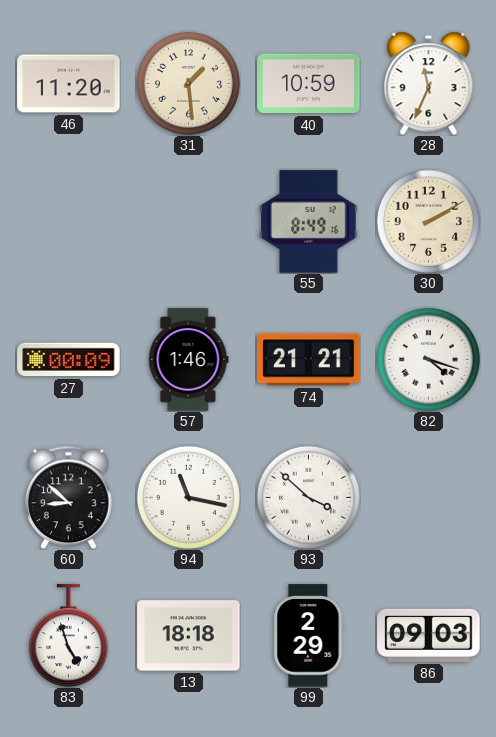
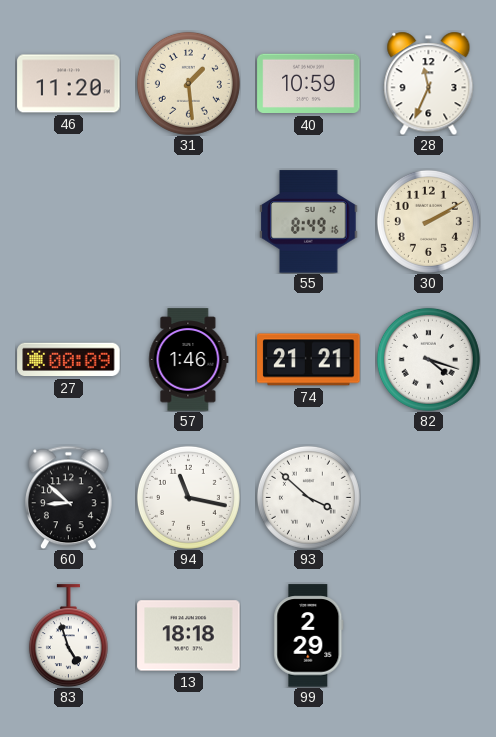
86: 09:03 -> none (429, 635)
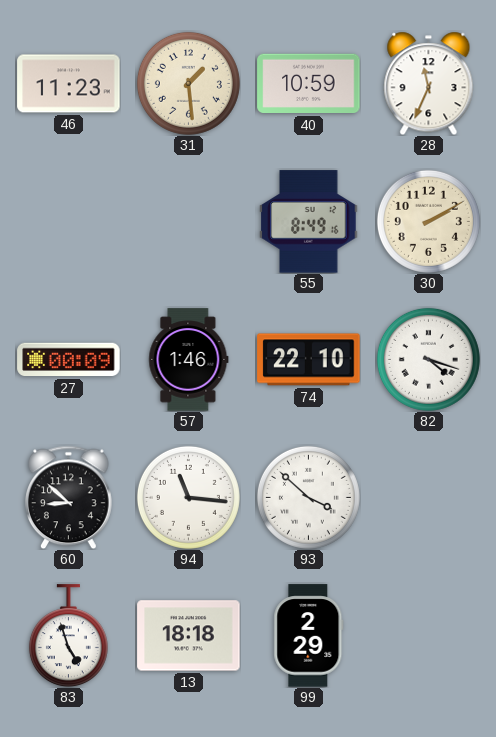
46: 11:20 -> 11:23 (69, 84)
74: 21:21 -> 22:10 (309, 360)
94: 11:17 -> 11:16 (188, 497)
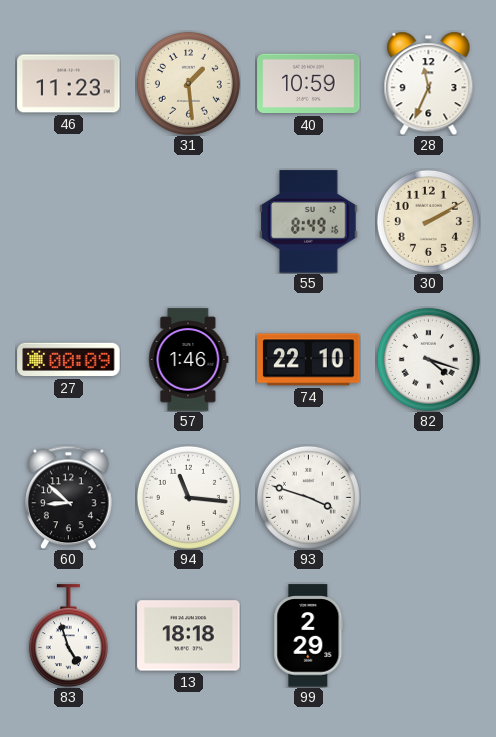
93: 3:52 -> 3:48 (308, 497)
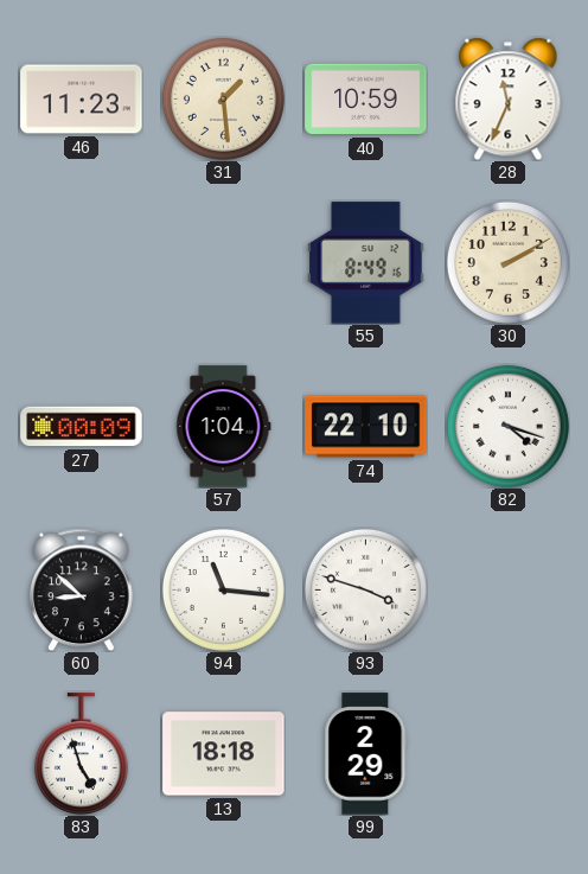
57: 1:46 -> 1:04 (224, 427)
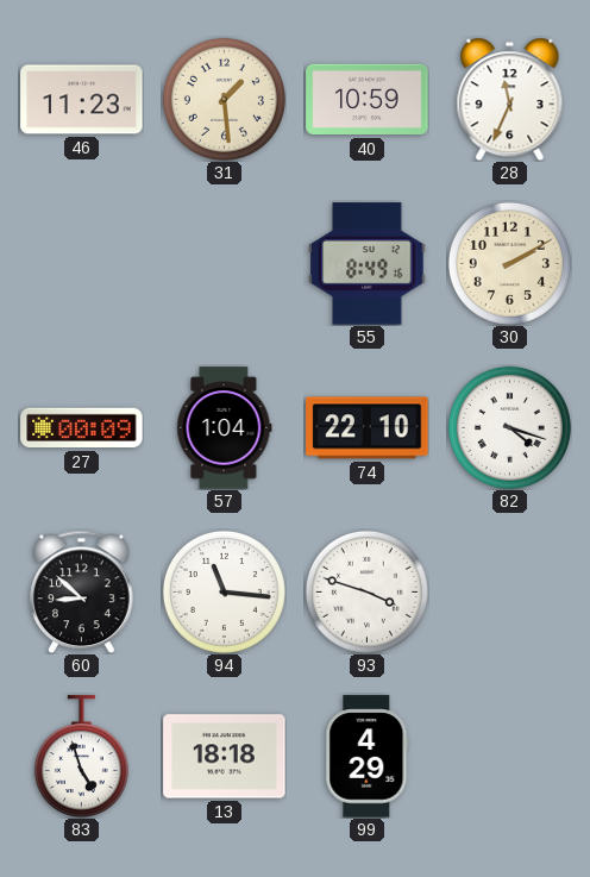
99: 2:29 -> 4:29 (368, 757)
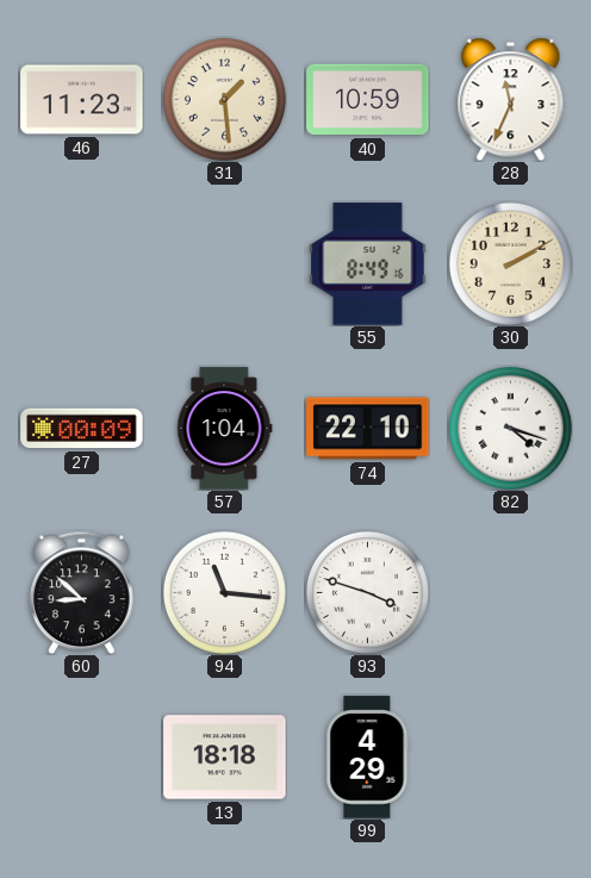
83: 4:57 -> none (81, 757)
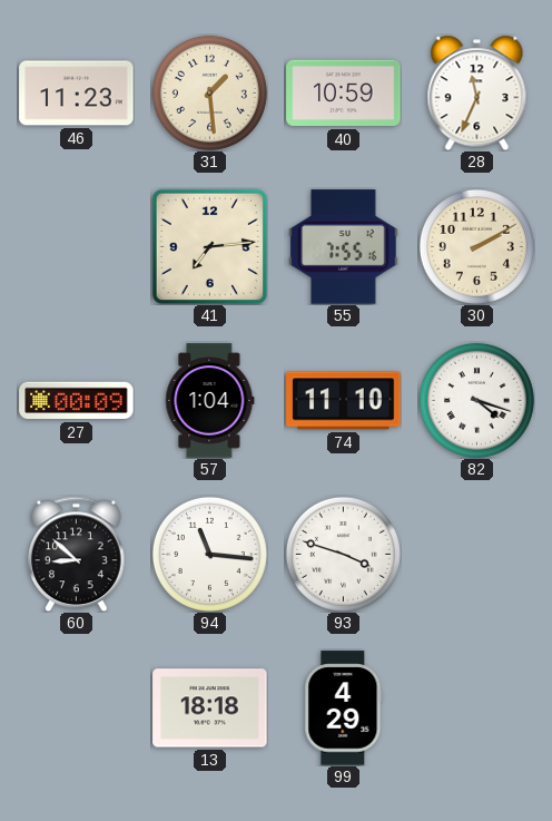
41: none -> 7:14 (209, 246)
55: 8:49 -> 7:55 (344, 247)
74: 22:10 -> 11:10 (344, 401)
